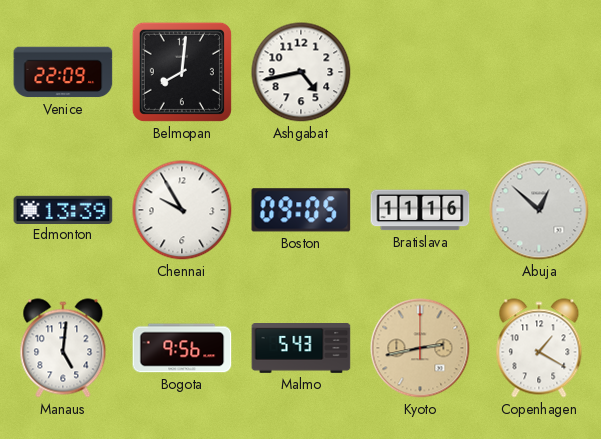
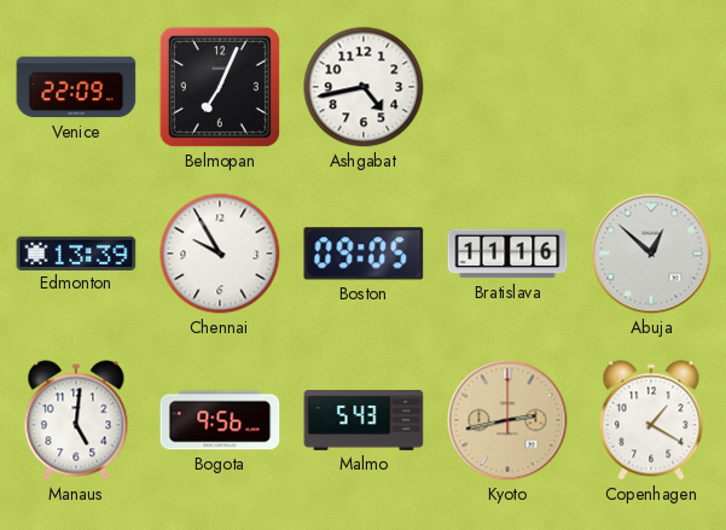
Belmopan: 8:01 -> 7:04 (220, 87)
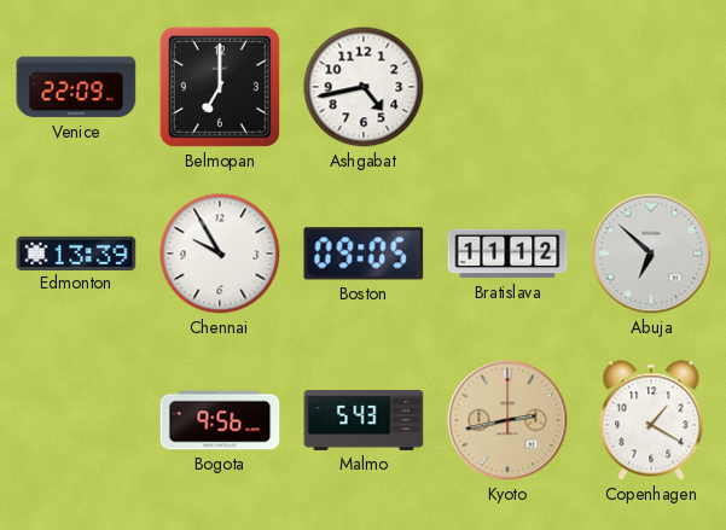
Belmopan: 7:04 -> 7:00 (220, 87)
Bratislava: 11:16 -> 11:12 (507, 254)
Abuja: 12:52 -> 6:52 (651, 254)
Manaus: 5:01 -> none (76, 420)
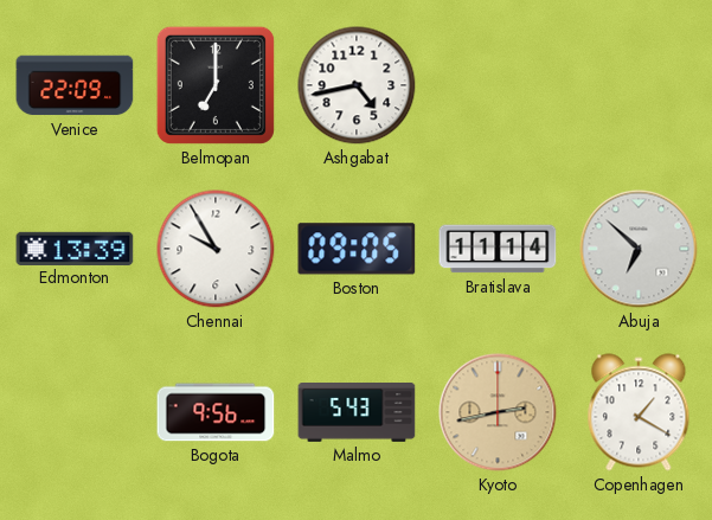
Bratislava: 11:12 -> 11:14 (498, 249)
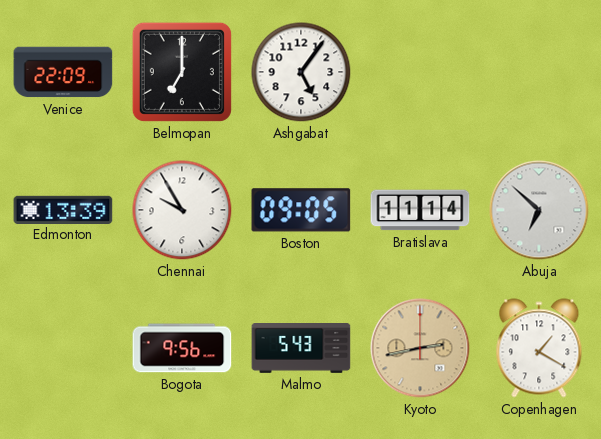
Ashgabat: 4:43 -> 5:06 (301, 72)
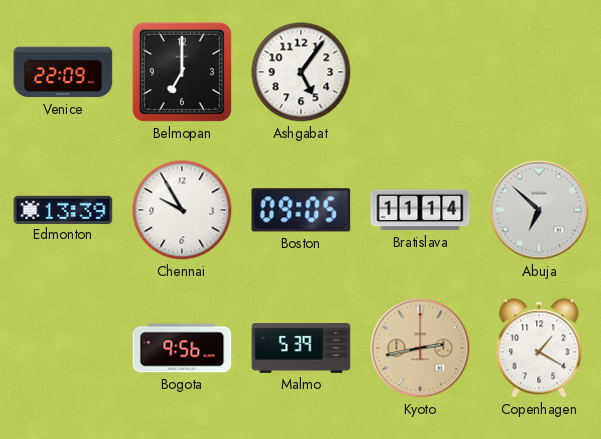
Malmo: 5:43 -> 5:39 (301, 349)
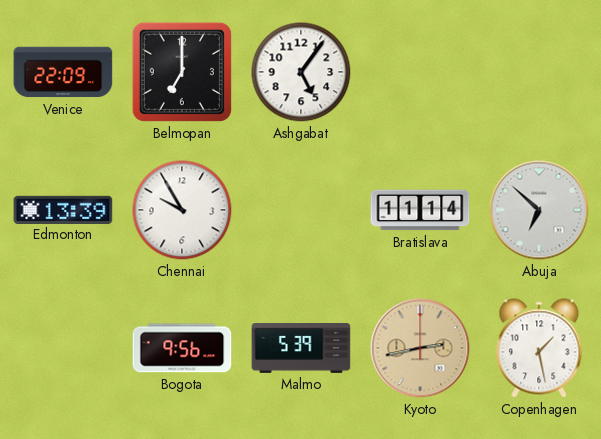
Boston: 09:05 -> none (301, 210)
Copenhagen: 1:20 -> 1:28 (539, 348)
